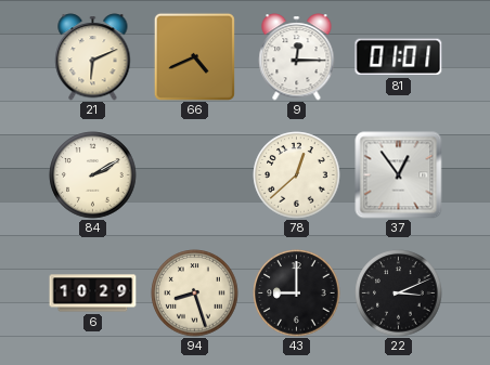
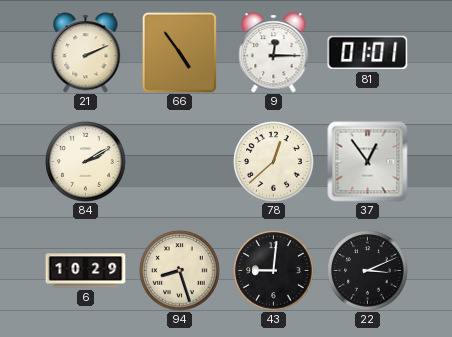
21: 6:11 -> 2:11 (86, 53)
66: 4:41 -> 4:54 (179, 52)
43: 9:00 -> 9:01 (274, 271)
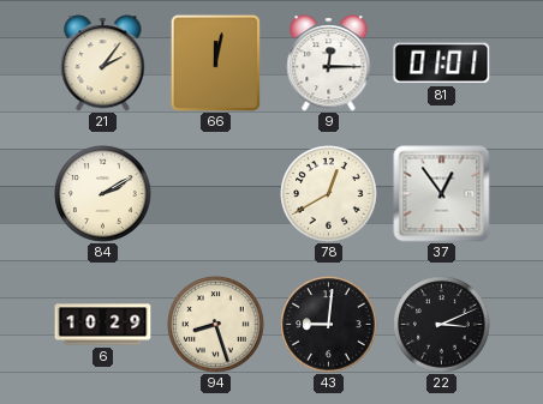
21: 2:11 -> 2:06 (103, 64)
66: 4:54 -> 12:02 (215, 62)
78: 12:38 -> 12:40 (329, 194)
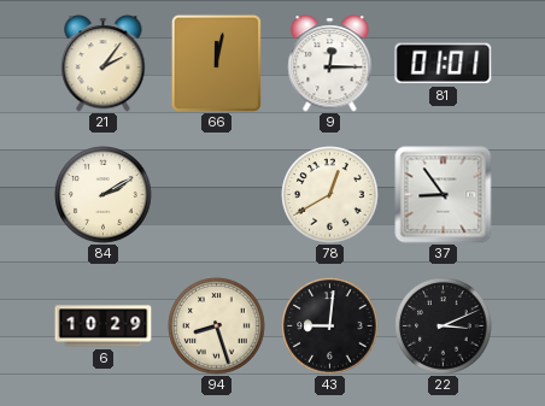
37: 12:54 -> 8:54 (444, 195)
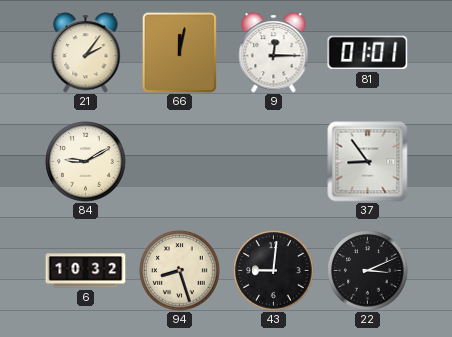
84: 2:10 -> 9:10 (86, 162)
78: 12:40 -> none (330, 195)
6: 10:29 -> 10:32 (86, 271)
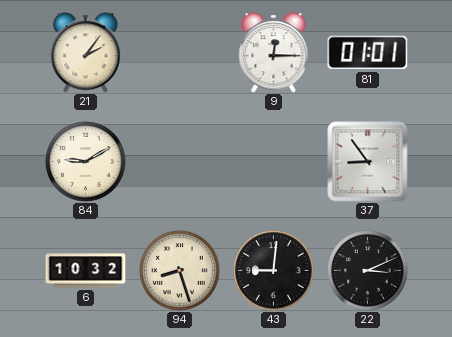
66: 12:02 -> none (179, 52)
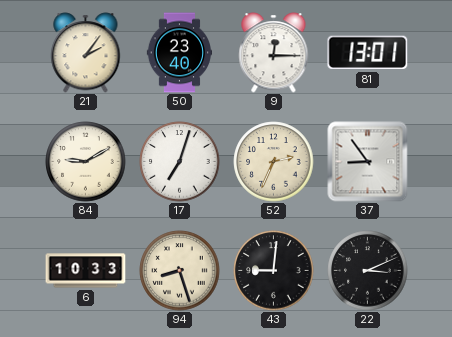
50: none -> 23:40 (179, 53)
81: 01:01 -> 13:01 (368, 53)
17: none -> 7:03 (180, 162)
52: none -> 2:34 (274, 162)
6: 10:32 -> 10:33 (86, 271)
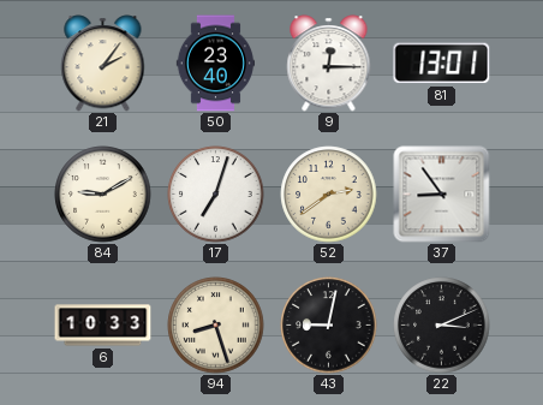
52: 2:34 -> 2:39 (329, 195)
43: 9:01 -> 9:02 (329, 326)
